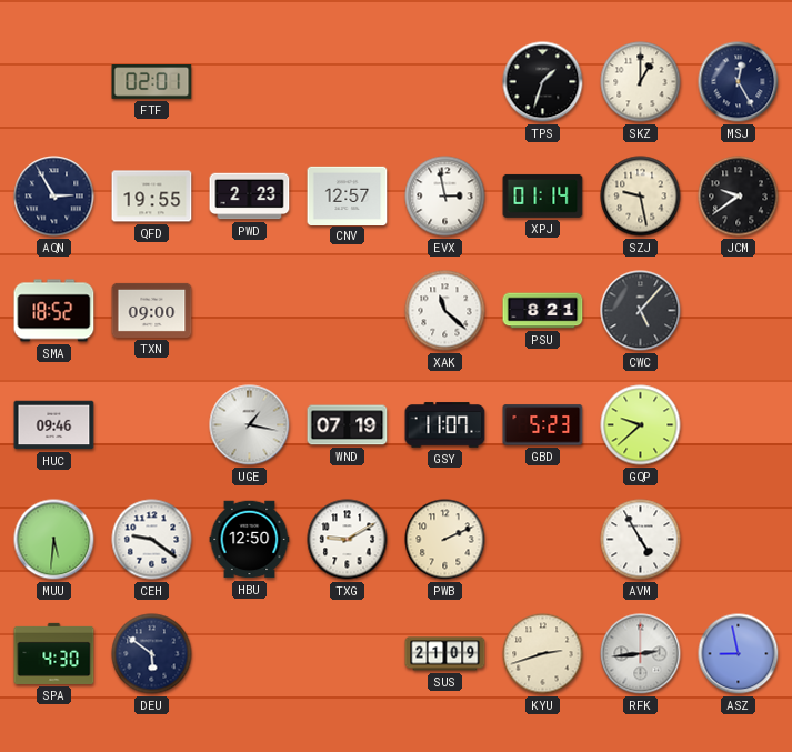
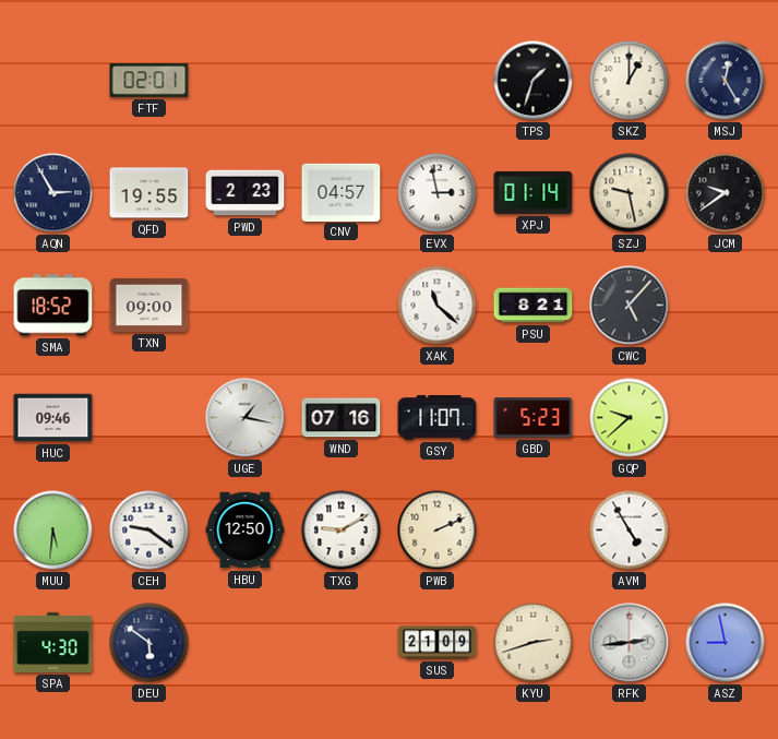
CNV: 12:57 -> 04:57 (342, 192)
WND: 07:19 -> 07:16 (342, 418)
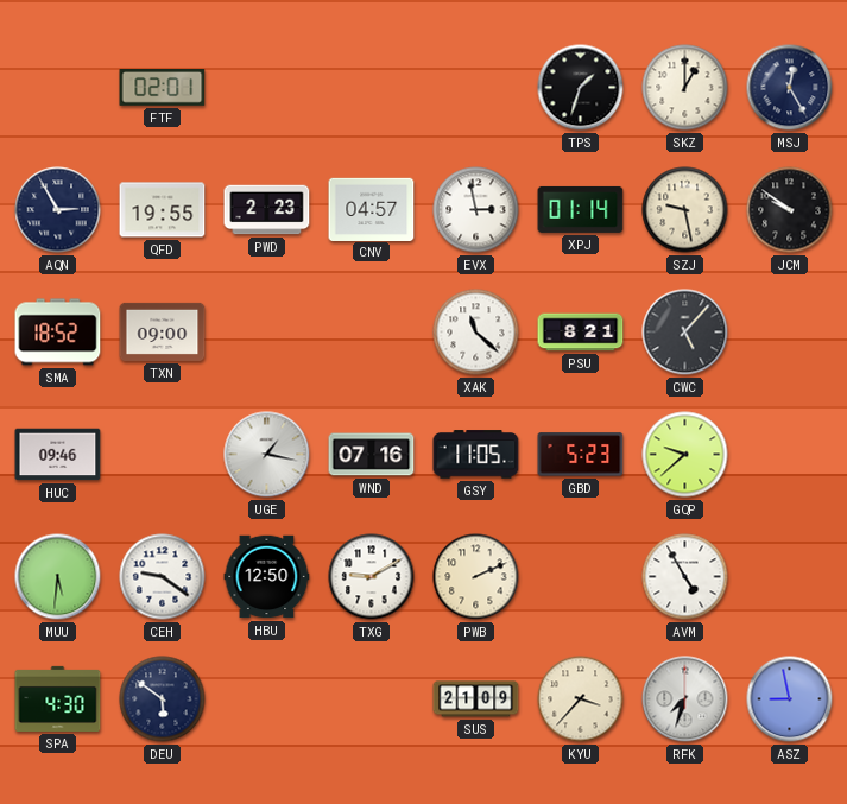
JCM: 9:39 -> 9:51 (790, 210)
GSY: 11:07 -> 11:05 (476, 455)
KYU: 2:42 -> 3:37 (581, 699)
RFK: 2:44 -> 7:33 (685, 699)
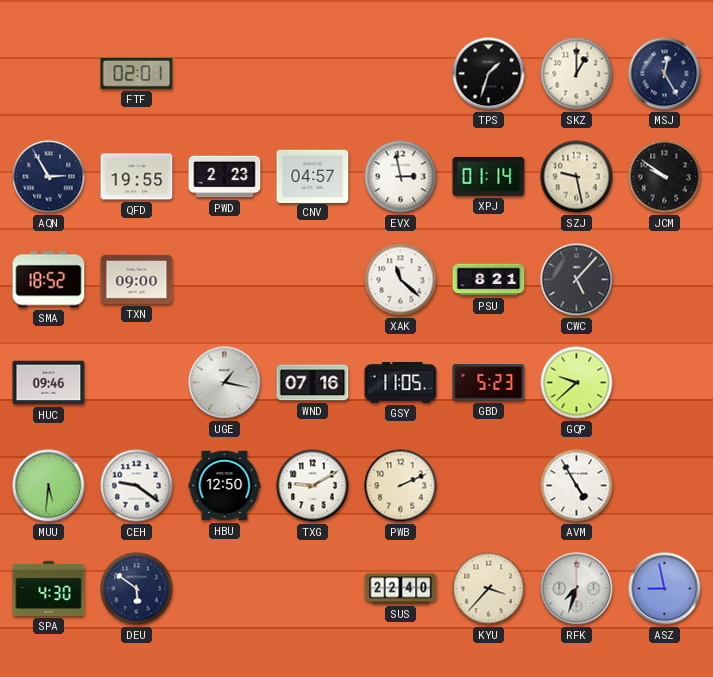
SUS: 21:09 -> 22:40 (401, 589)
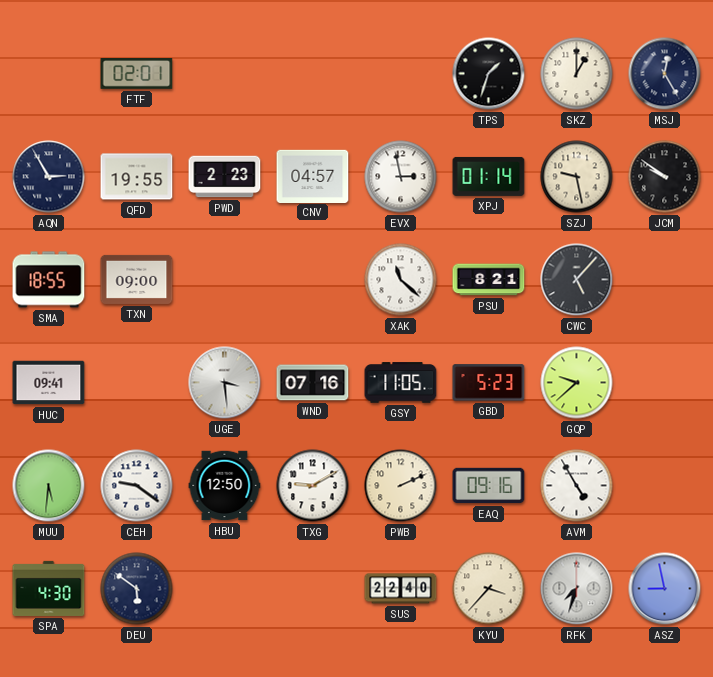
SMA: 18:52 -> 18:55 (49, 280)
HUC: 09:46 -> 09:41 (49, 383)
UGE: 1:17 -> 3:29 (225, 383)
EAQ: none -> 09:16 (489, 486)
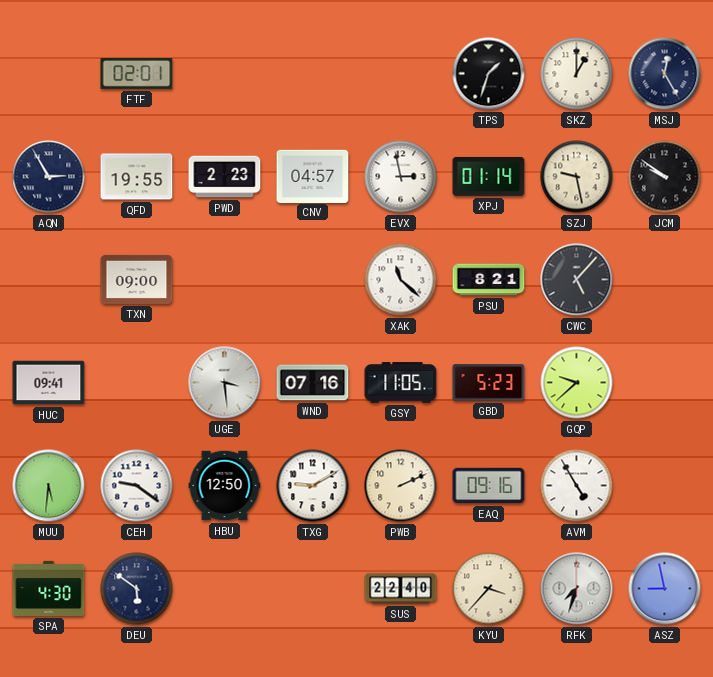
SMA: 18:55 -> none (49, 280)
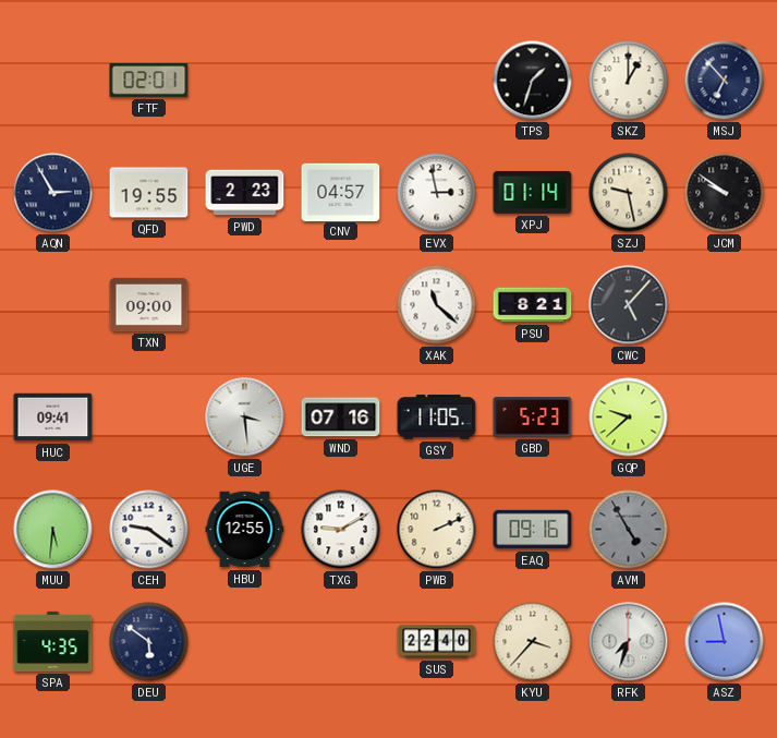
MSJ: 12:25 -> 6:53 (725, 81)
HBU: 12:50 -> 12:55 (245, 530)
AVM dial: white -> grey (629, 530)
SPA: 4:30 -> 4:35 (53, 641)
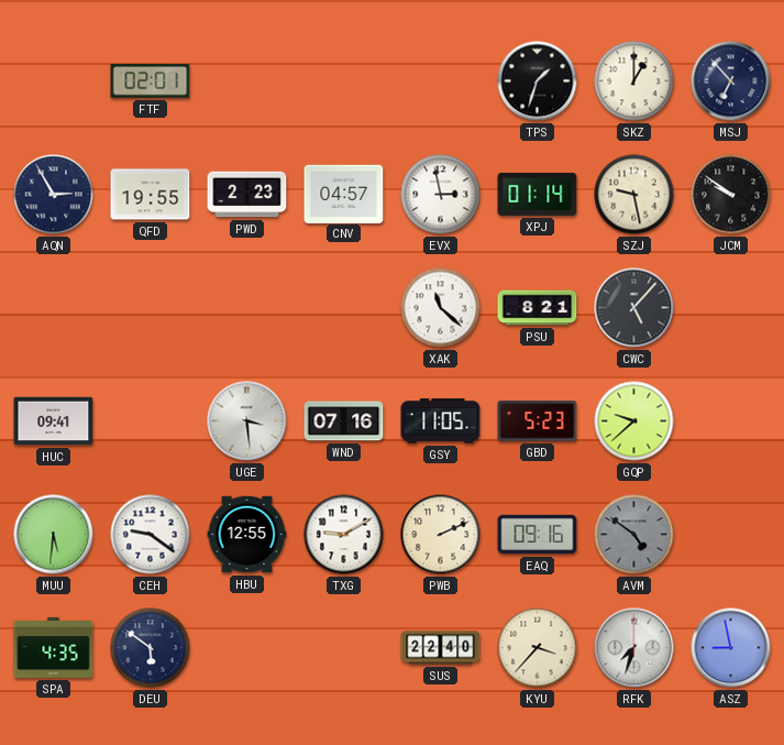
TXN: 09:00 -> none (149, 304)
AVM: 4:55 -> 4:51 (634, 535)
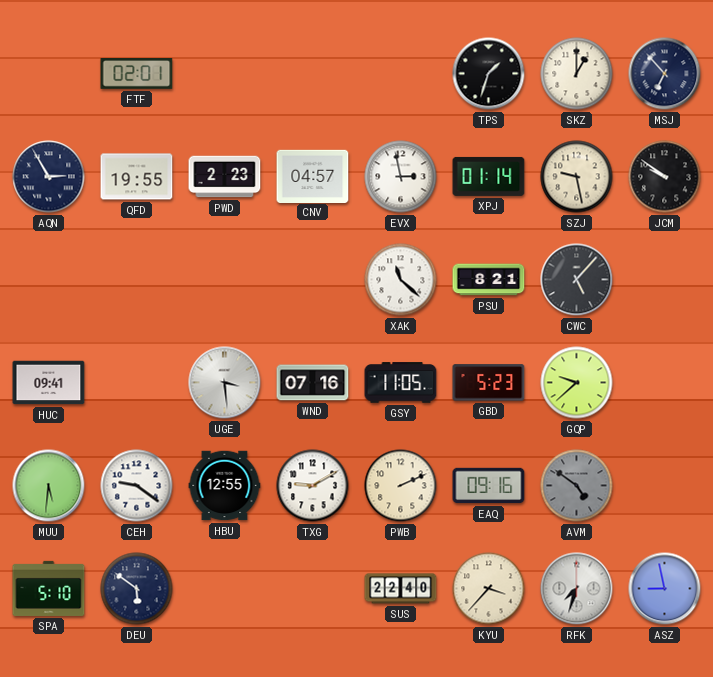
SPA: 4:35 -> 5:10 (49, 588)
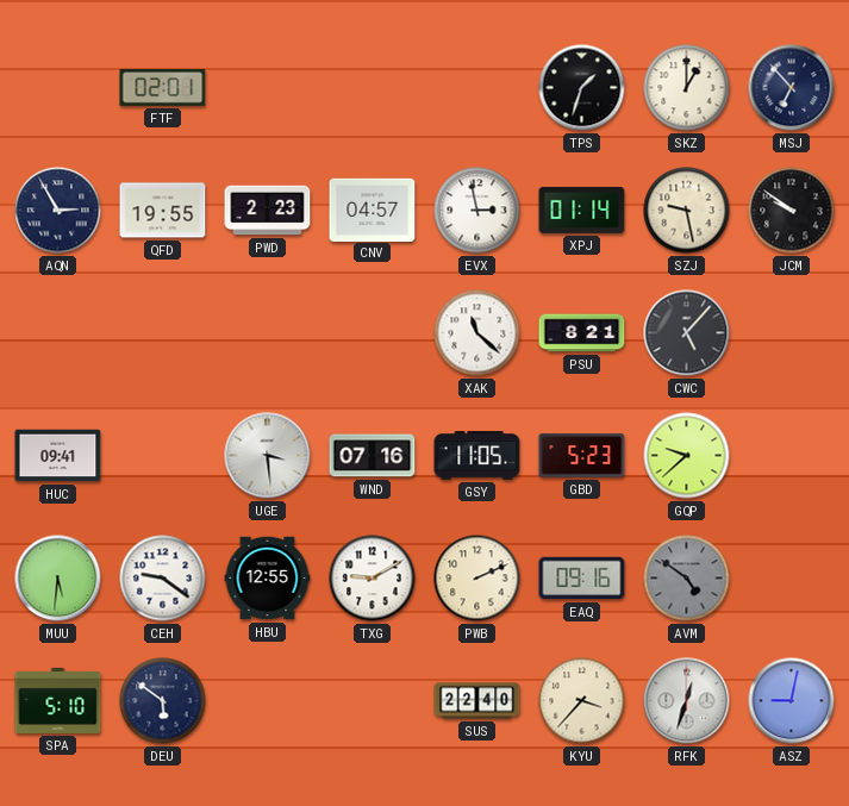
RFK: 7:33 -> 12:33 (687, 701)
ASZ: 8:58 -> 9:02 (792, 701)
